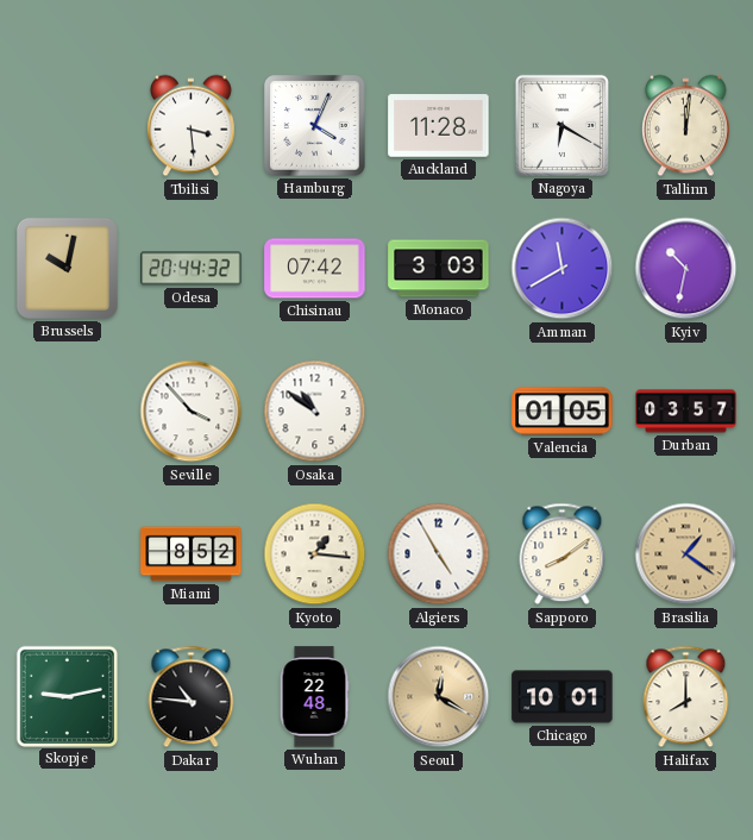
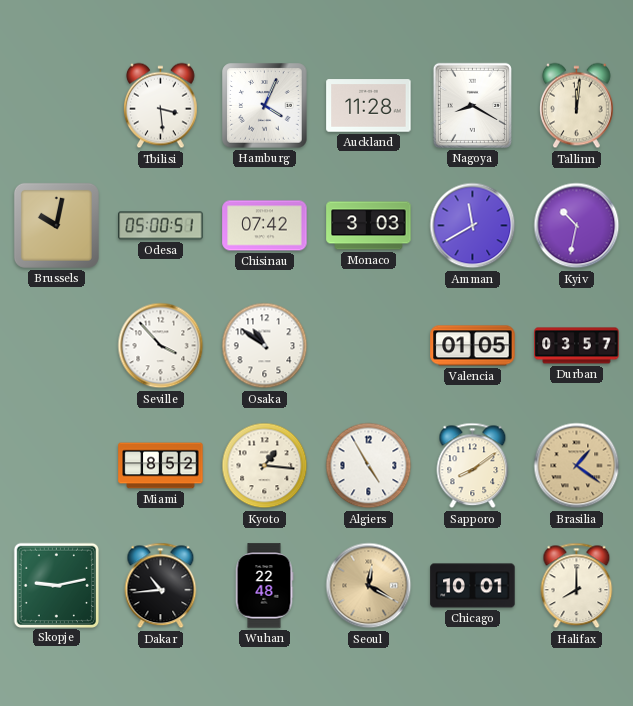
Nagoya: 6:20 -> 8:20 (472, 105)
Odesa: 20:44 -> 05:00 (161, 226)
Dakar: 10:46 -> 10:44 (161, 586)
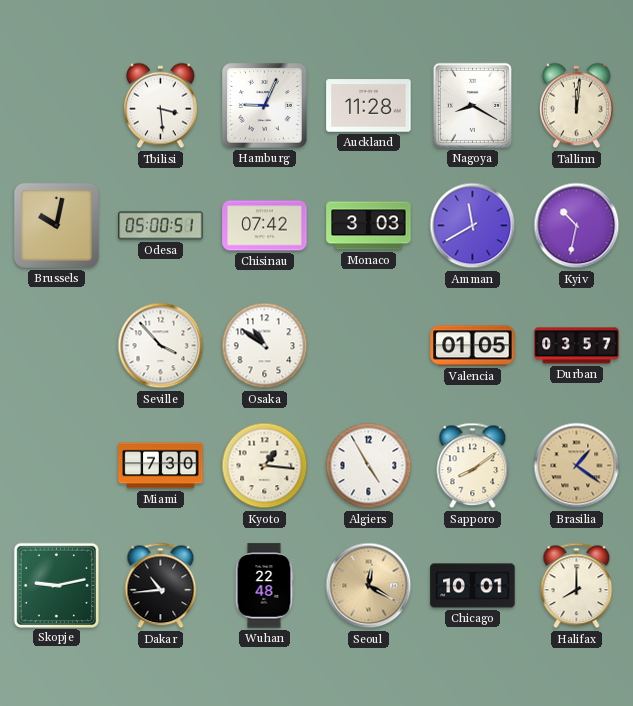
Hamburg: 4:04 -> 9:04 (265, 106)
Miami: 8:52 -> 7:30 (161, 466)
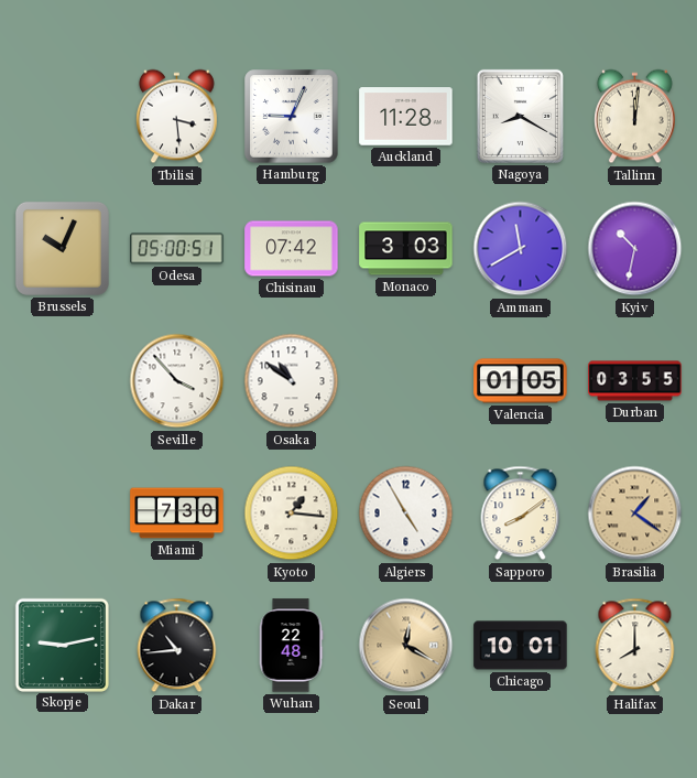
Brussels: 10:02 -> 10:04 (62, 248)
Durban: 03:57 -> 03:55 (635, 381)
